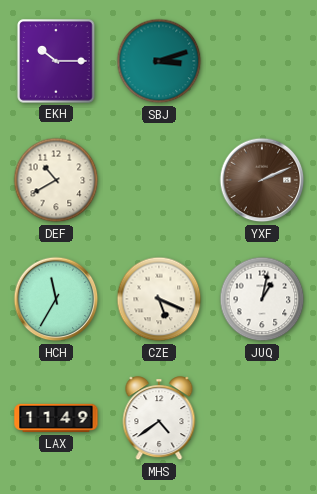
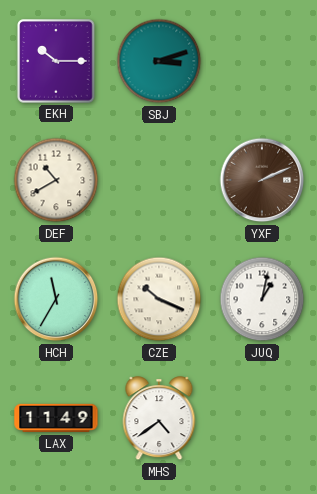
CZE: 5:19 -> 10:19 (159, 299)
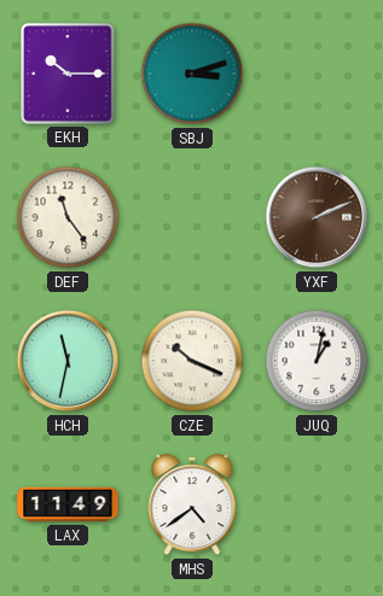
DEF: 10:40 -> 11:24 (68, 217)
HCH: 11:35 -> 11:32 (68, 361)
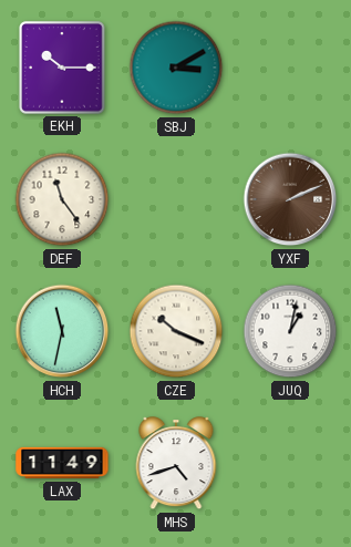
SBJ: 3:12 -> 3:10 (176, 68)
MHS: 4:39 -> 4:42 (176, 464)
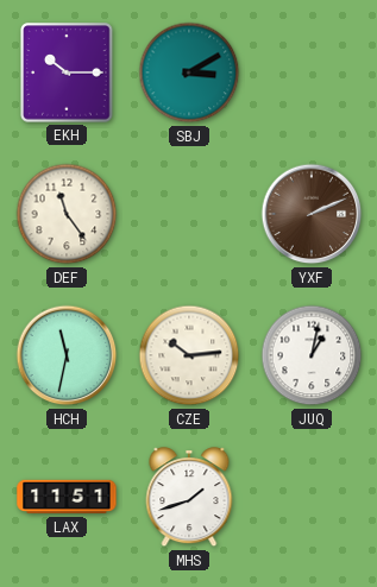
CZE: 10:19 -> 10:14 (189, 355)
LAX: 11:49 -> 11:51 (67, 497)
MHS: 4:42 -> 1:42 (189, 498)
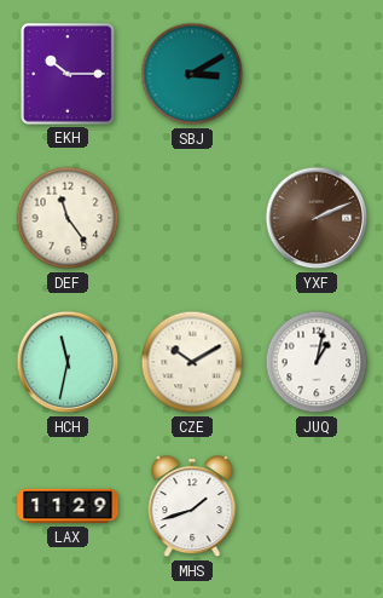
CZE: 10:14 -> 10:10 (192, 362)
LAX: 11:51 -> 11:29 (68, 506)
